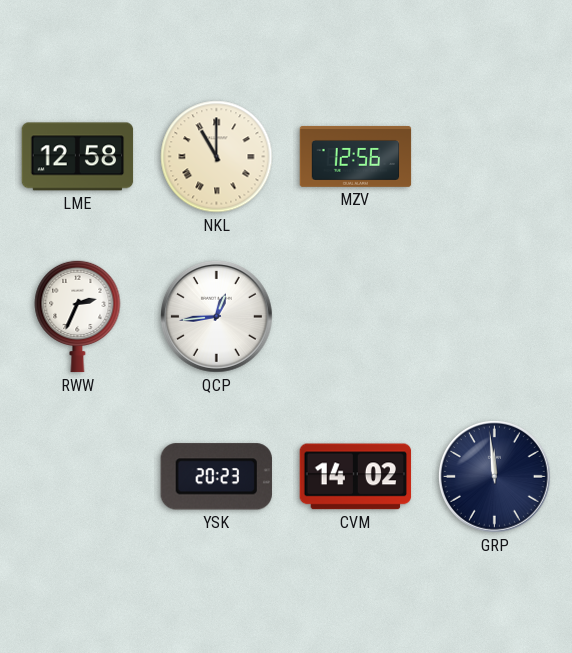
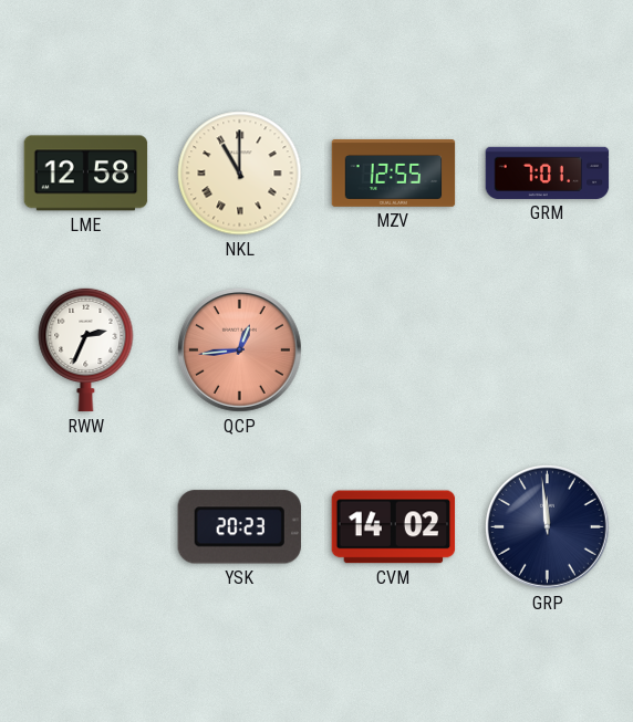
MZV: 12:56 -> 12:55 (394, 172)
GRM: none -> 7:01 (548, 172)
QCP dial: white -> salmon (240, 350)
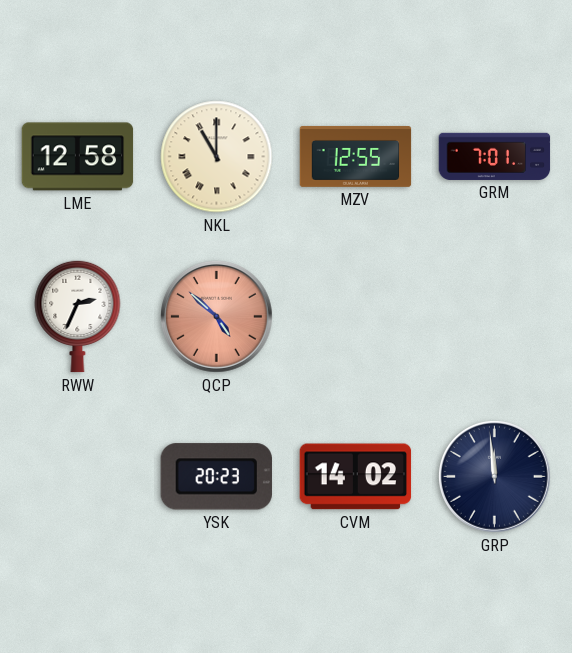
QCP: 12:44 -> 4:52 (217, 317)
